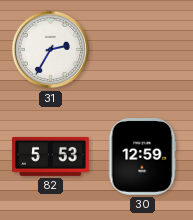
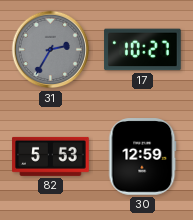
31 dial: white -> grey (51, 50)
17: none -> 10:27 (143, 50)
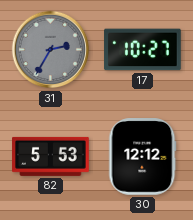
30: 12:59 -> 12:12 (143, 157)
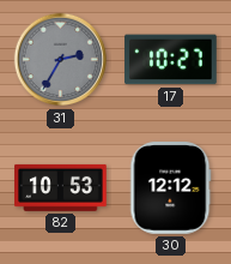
82: 5:53 -> 10:53 (61, 187)
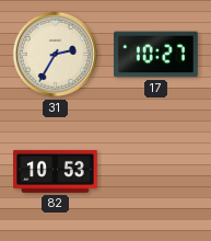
31 dial: grey -> cream (56, 55)
30: 12:12 -> none (171, 188)
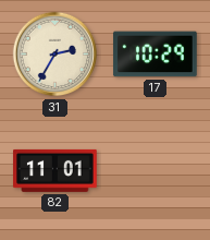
17: 10:27 -> 10:29 (156, 55)
82: 10:53 -> 11:01 (55, 170)
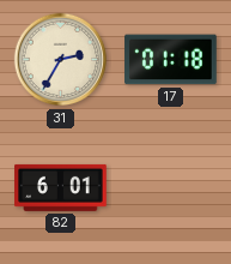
17: 10:29 -> 01:18 (171, 60)
82: 11:01 -> 6:01 (61, 187)
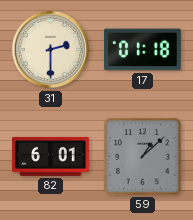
31: 2:35 -> 2:30 (51, 50)
59: none -> 1:08 (142, 156)
